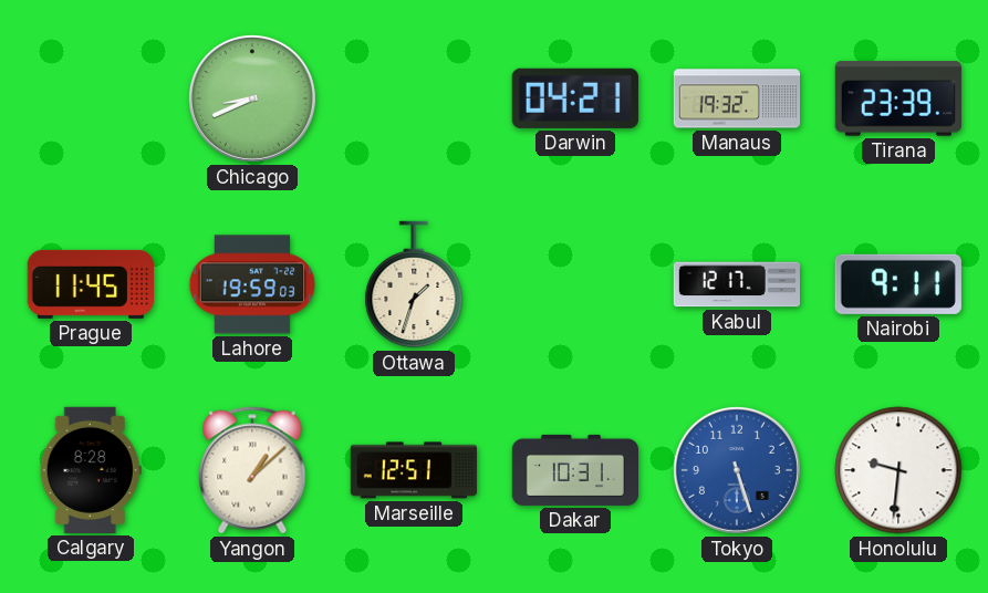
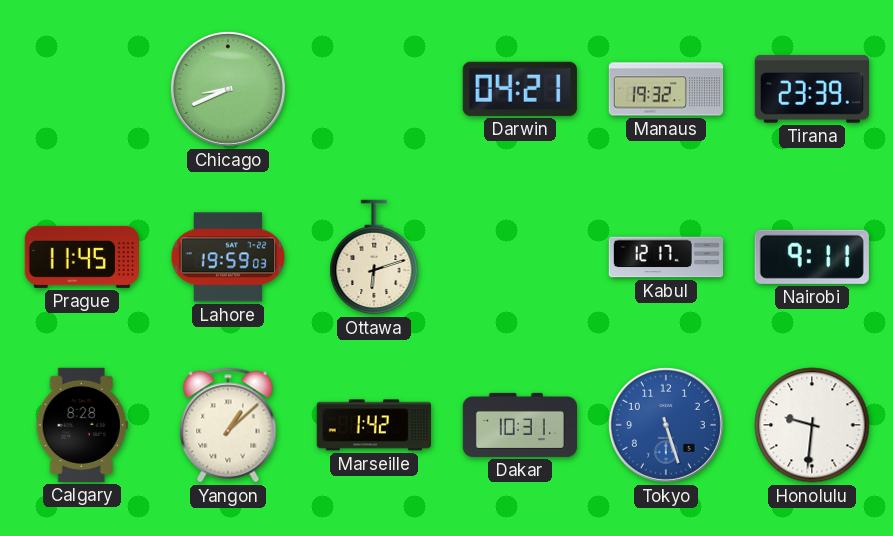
Ottawa: 1:33 -> 6:12 (374, 257)
Marseille: 12:51 -> 1:42 (373, 425)
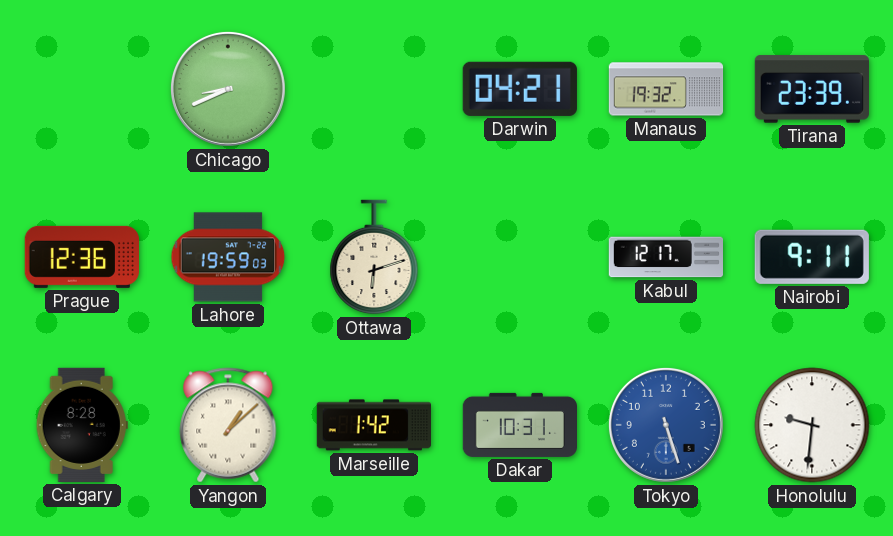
Prague: 11:45 -> 12:36 (82, 257)
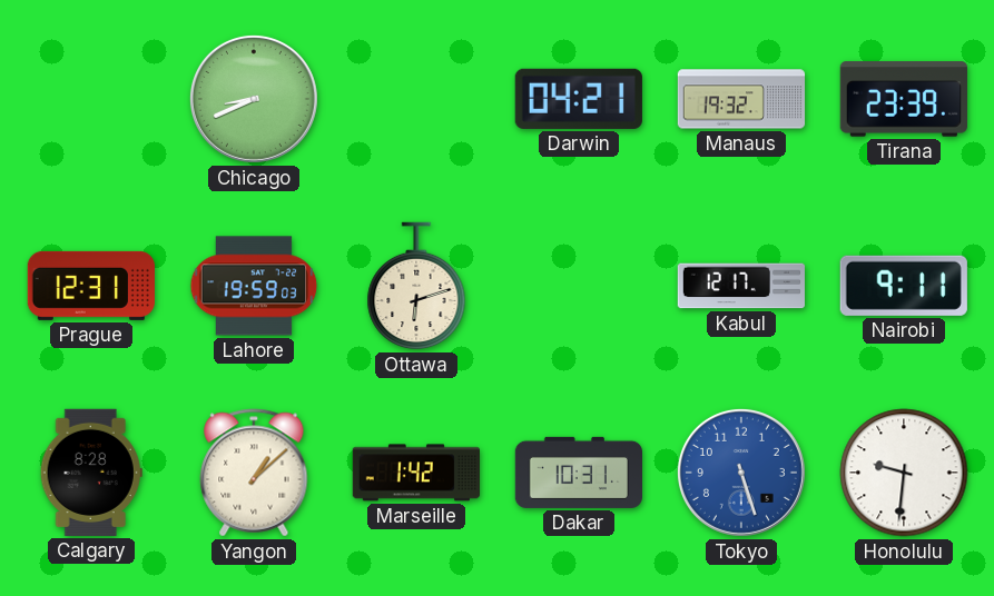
Prague: 12:36 -> 12:31 (91, 286)
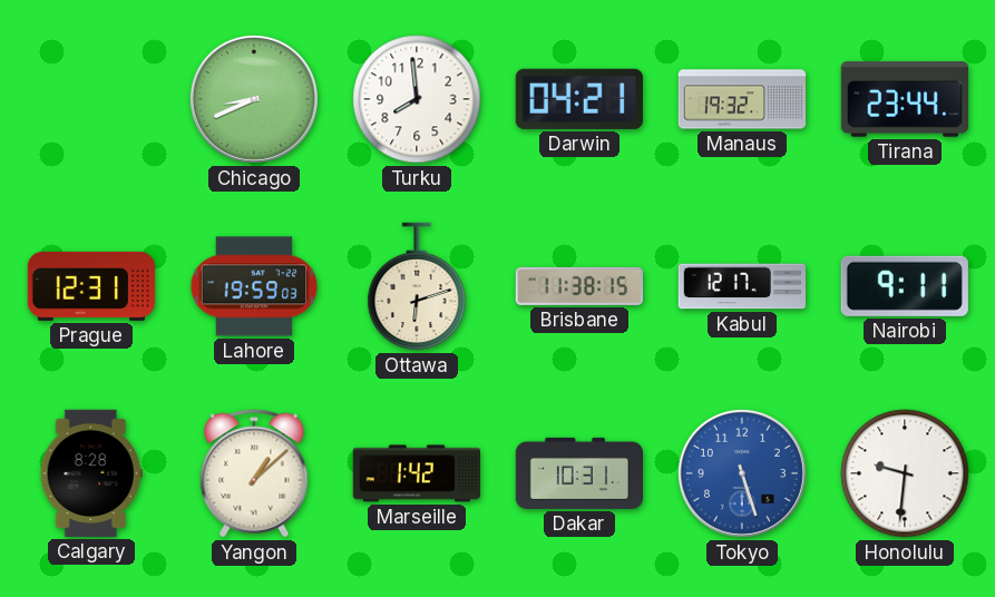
Turku: none -> 7:59 (417, 99)
Tirana: 23:39 -> 23:44 (905, 99)
Brisbane: none -> 11:38 (578, 286)
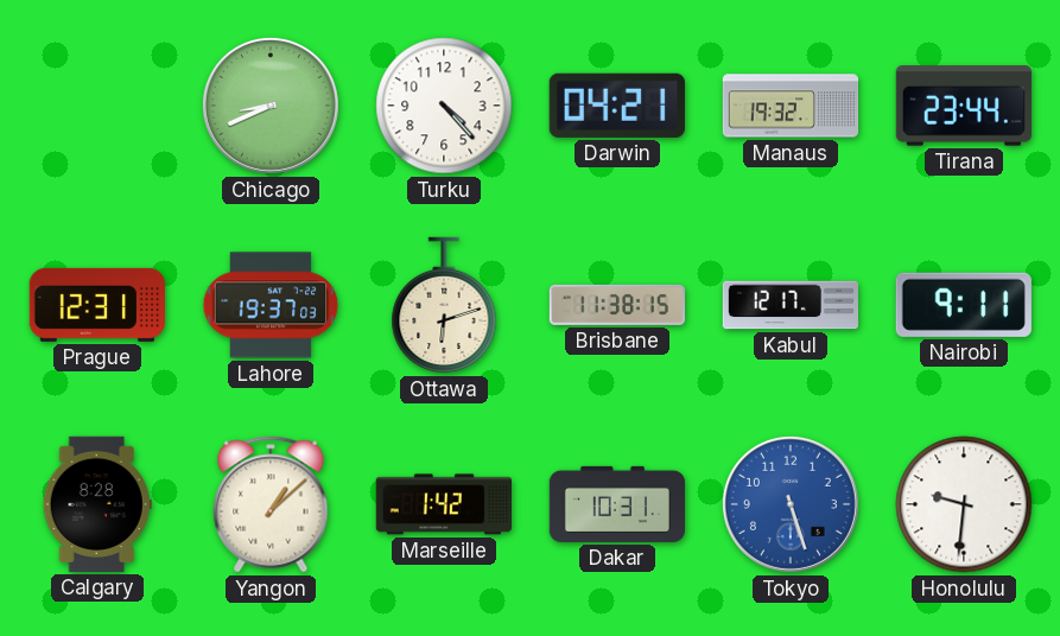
Turku: 7:59 -> 4:23 (444, 106)
Lahore: 19:59 -> 19:37 (271, 305)
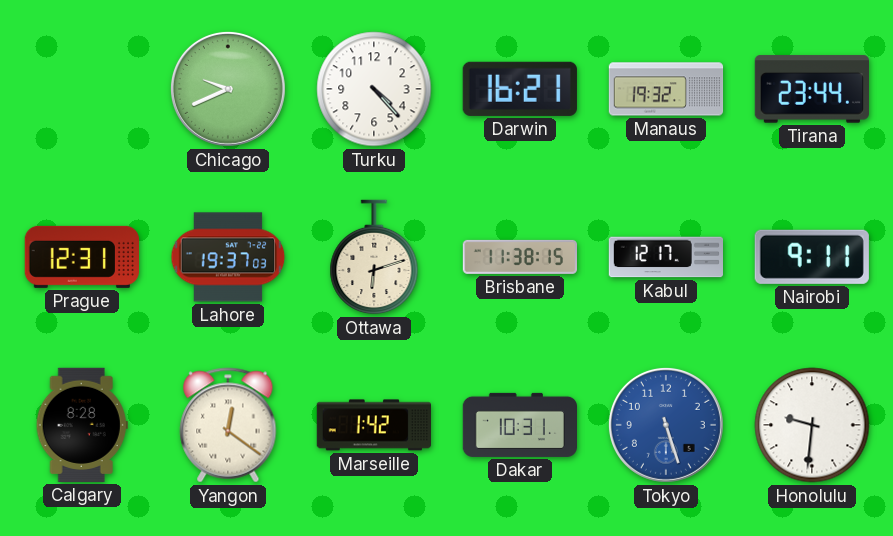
Chicago: 8:41 -> 9:41 (228, 89)
Darwin: 04:21 -> 16:21 (520, 89)
Yangon: 1:08 -> 12:21 (228, 425)
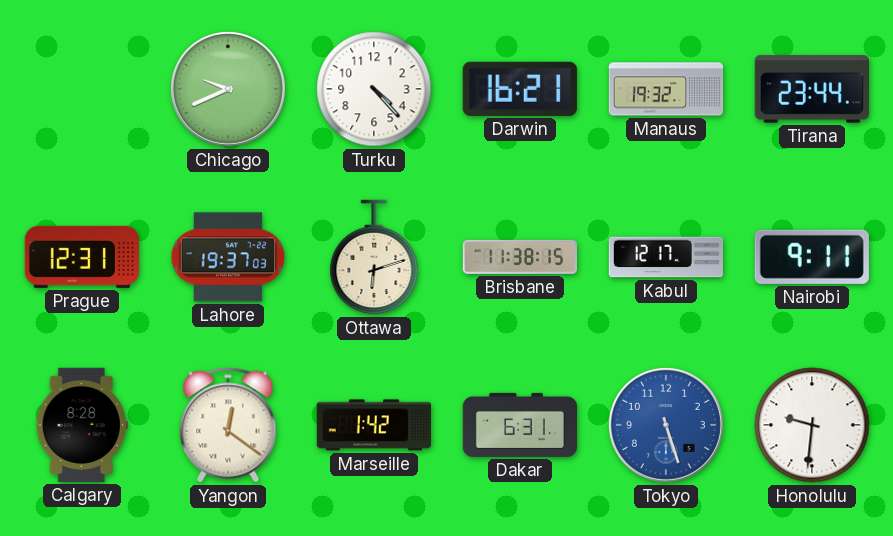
Dakar: 10:31 -> 6:31 (519, 425)
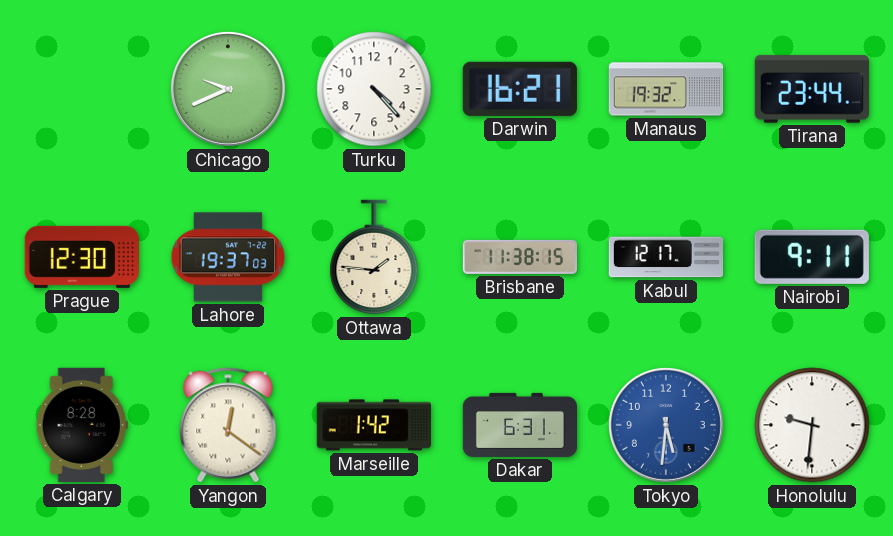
Prague: 12:31 -> 12:30 (82, 257)
Ottawa: 6:12 -> 1:46 (374, 257)
Tokyo: 5:27 -> 5:31 (666, 425)
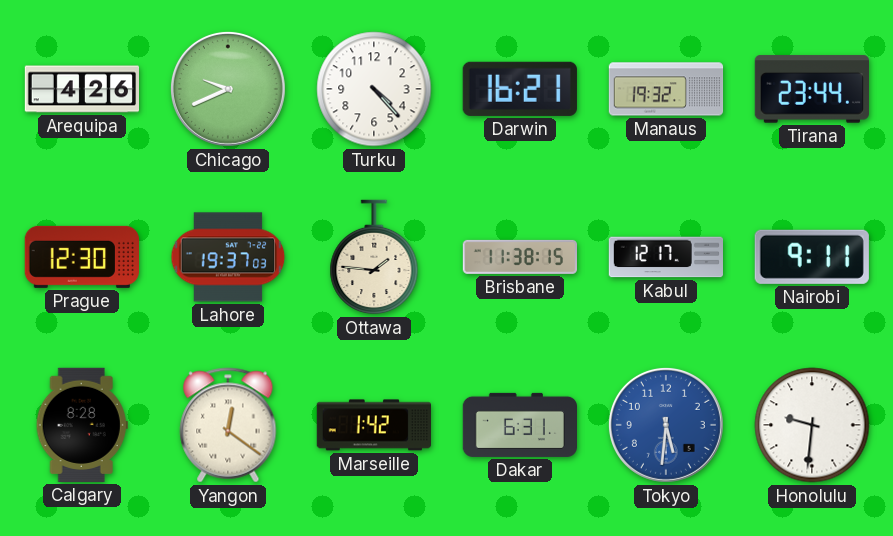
Arequipa: none -> 4:26 (81, 89)
